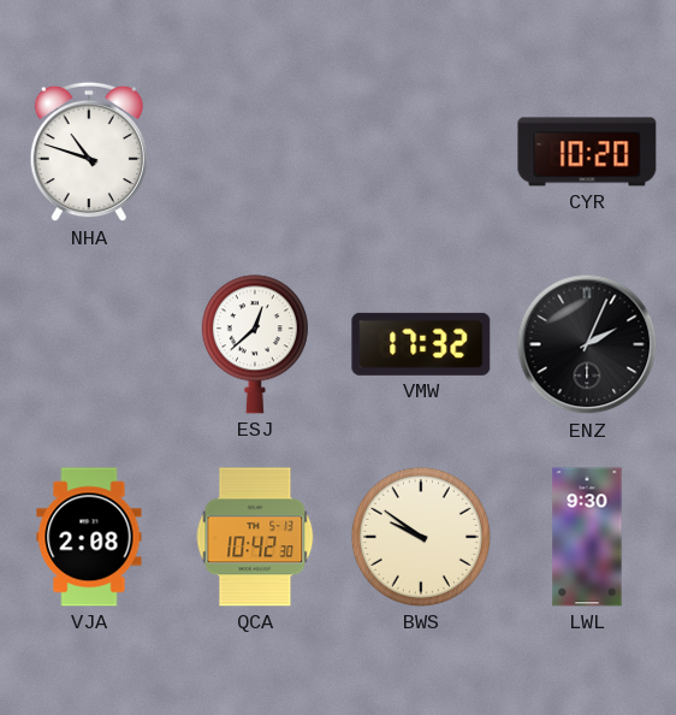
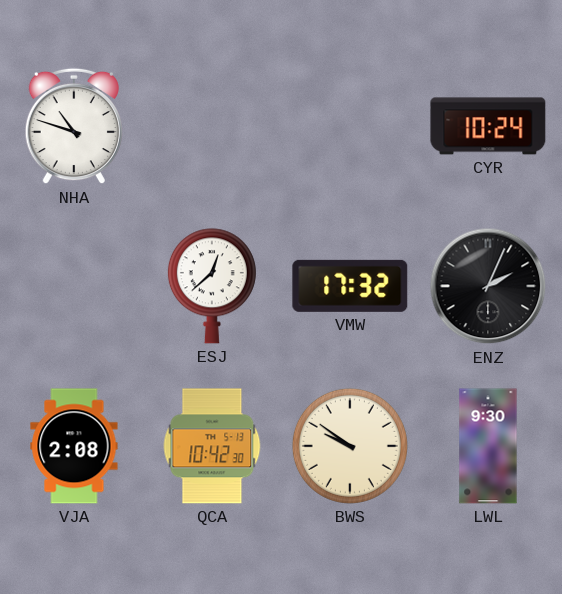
CYR: 10:20 -> 10:24 (488, 126)
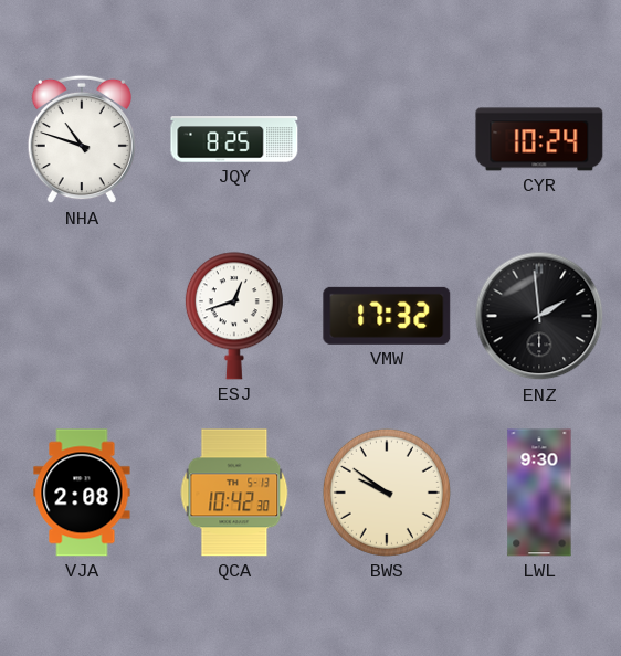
JQY: none -> 8:25 (234, 139)
ESJ: 12:38 -> 12:42 (234, 316)
ENZ: 2:04 -> 1:59 (539, 316)
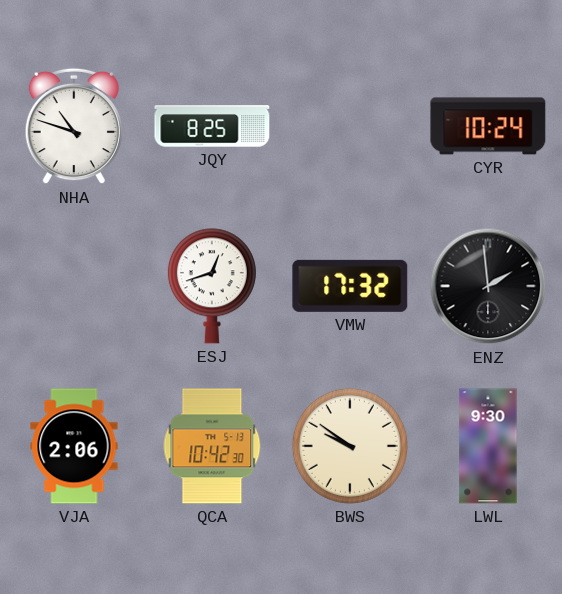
VJA: 2:08 -> 2:06 (74, 446)
